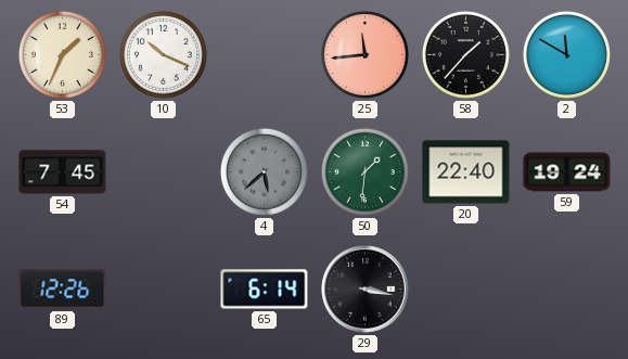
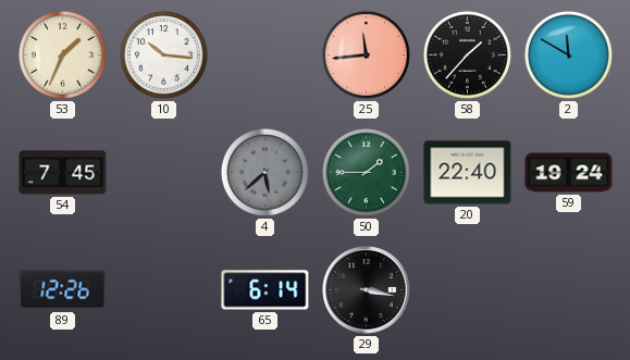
10: 10:19 -> 10:16 (163, 54)
50: 1:31 -> 1:45 (366, 172)
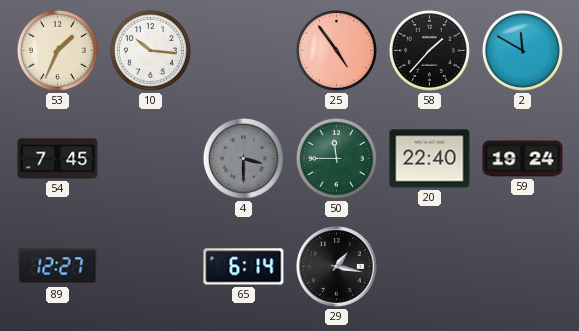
25: 11:44 -> 4:54 (336, 50)
4: 5:38 -> 3:30 (243, 158)
50: 1:45 -> 11:45 (336, 158)
89: 12:26 -> 12:27 (58, 267)
29: 3:17 -> 1:17 (337, 267)
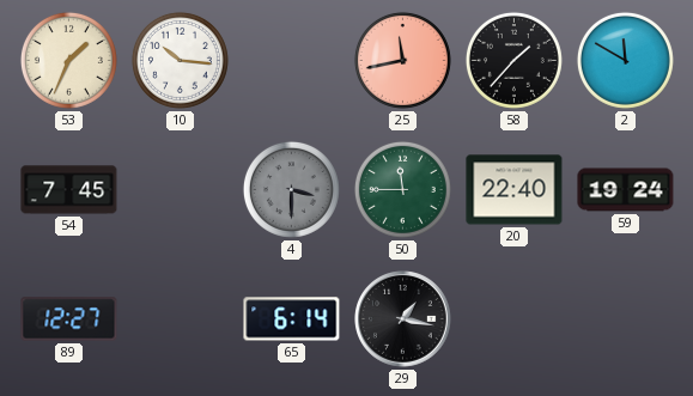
25: 4:54 -> 11:43 (402, 60)
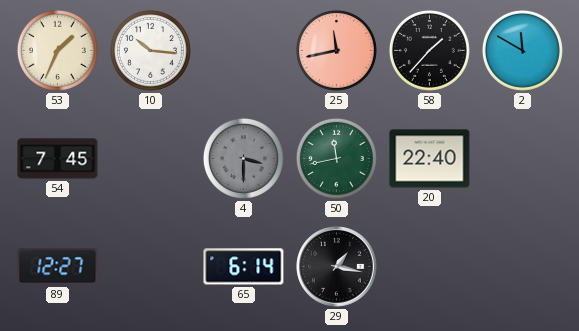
50: 11:45 -> 11:43 (336, 158)
59: 19:24 -> none (626, 190)
